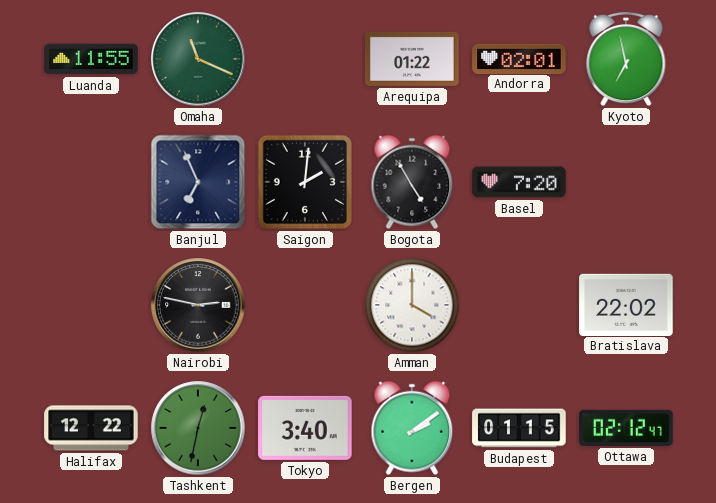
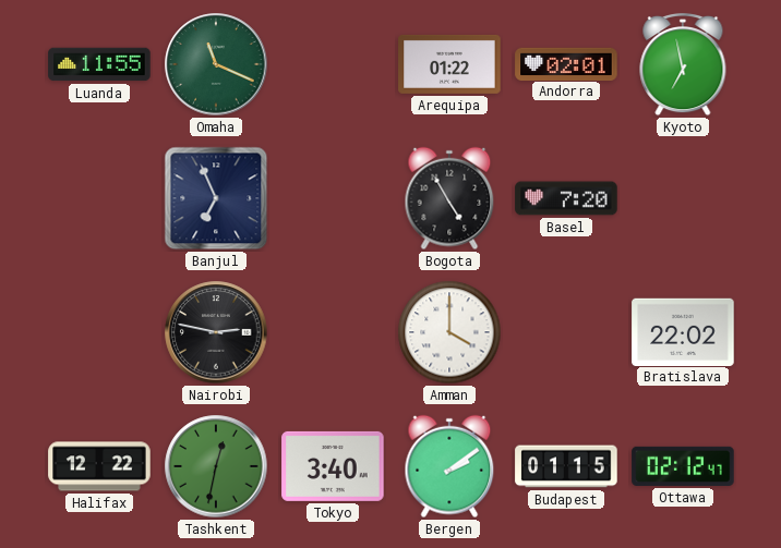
Saigon: 2:01 -> none (305, 182)
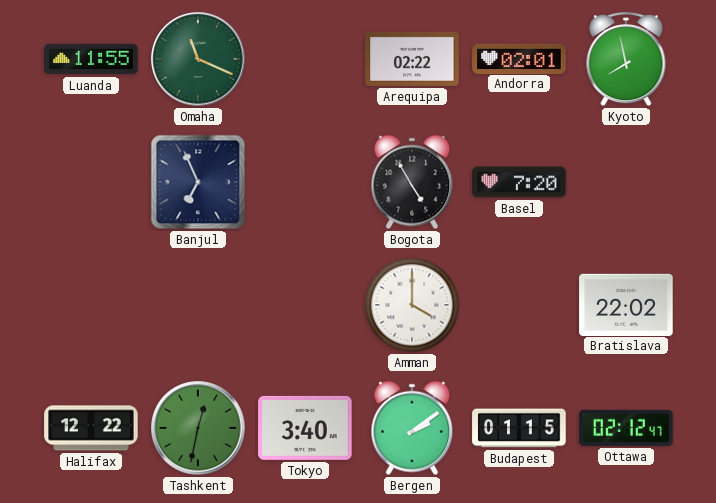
Arequipa: 01:22 -> 02:22 (412, 59)
Kyoto: 6:58 -> 7:58 (626, 59)
Nairobi: 2:47 -> none (216, 332)
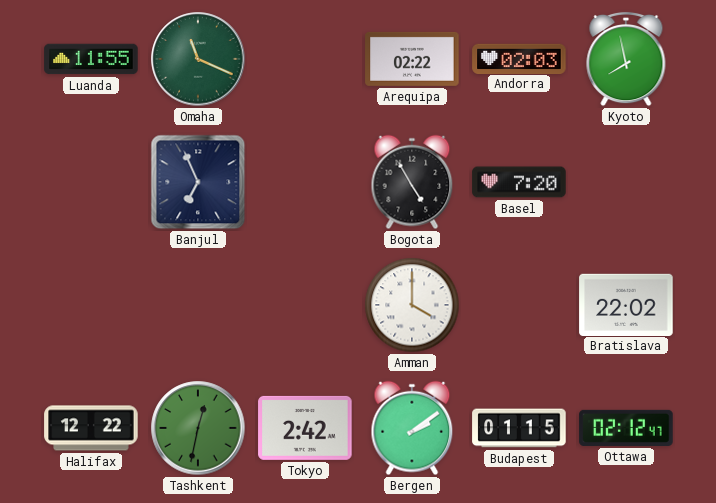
Andorra: 02:01 -> 02:03 (519, 58)
Tokyo: 3:40 -> 2:42 (305, 428)
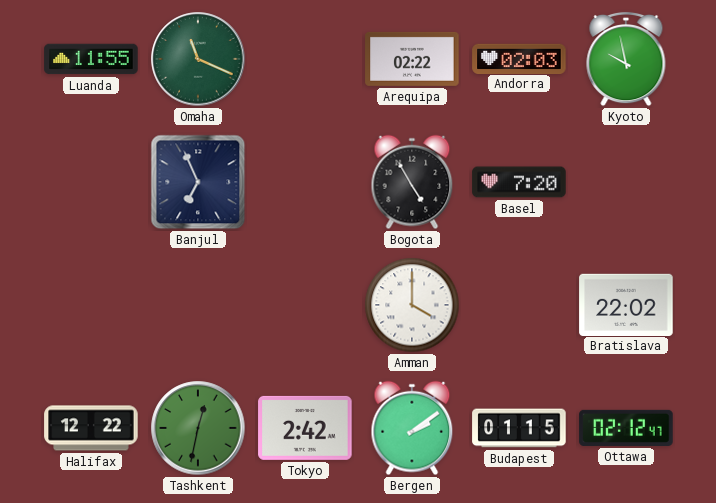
Kyoto: 7:58 -> 9:58 (626, 59)
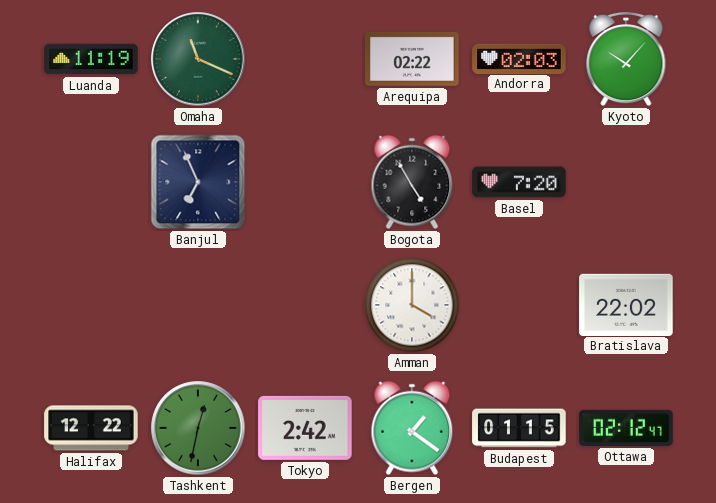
Luanda: 11:55 -> 11:19 (91, 59)
Kyoto: 9:58 -> 10:07 (626, 59)
Bergen: 2:09 -> 1:21 (412, 428)
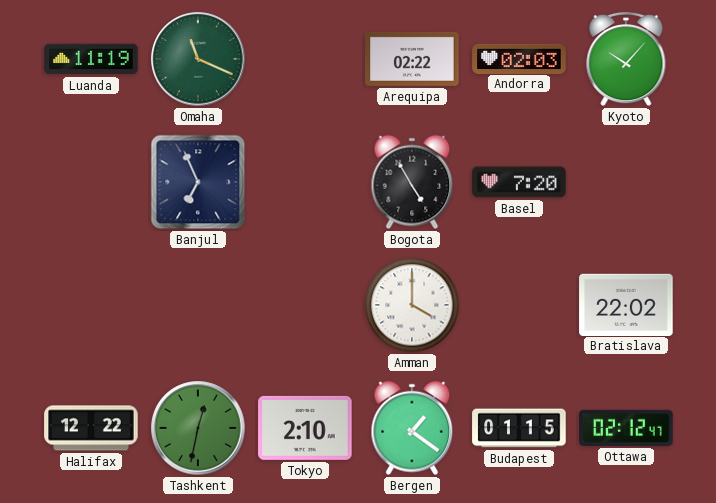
Tokyo: 2:42 -> 2:10 (305, 428)
